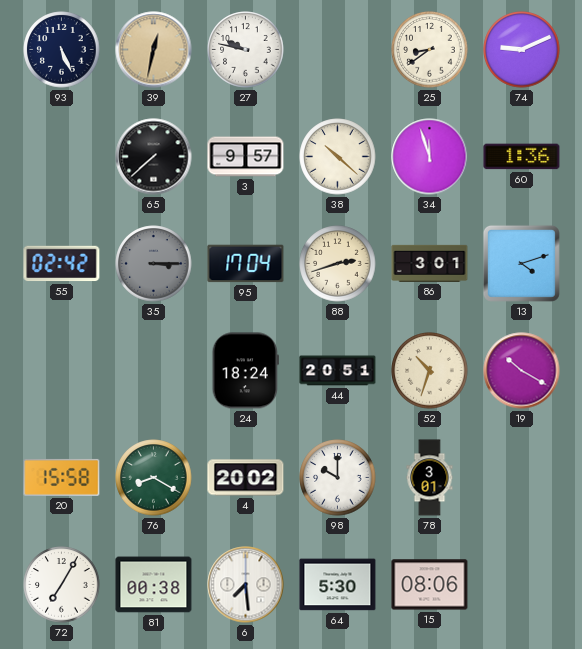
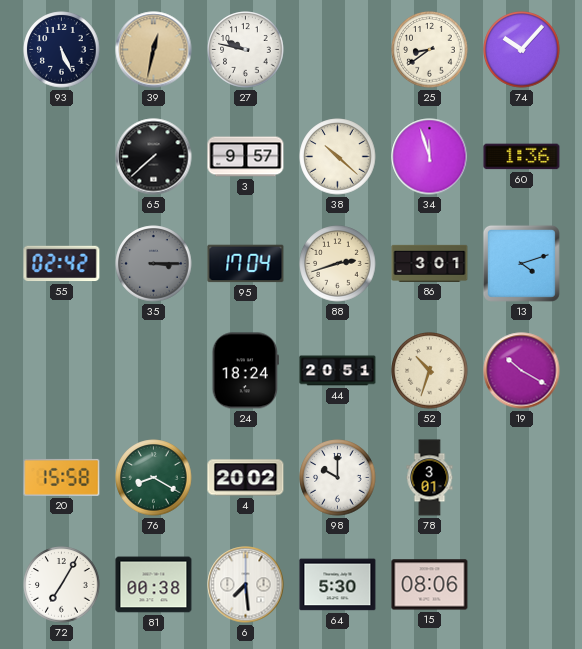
74: 9:11 -> 10:07 (522, 50)
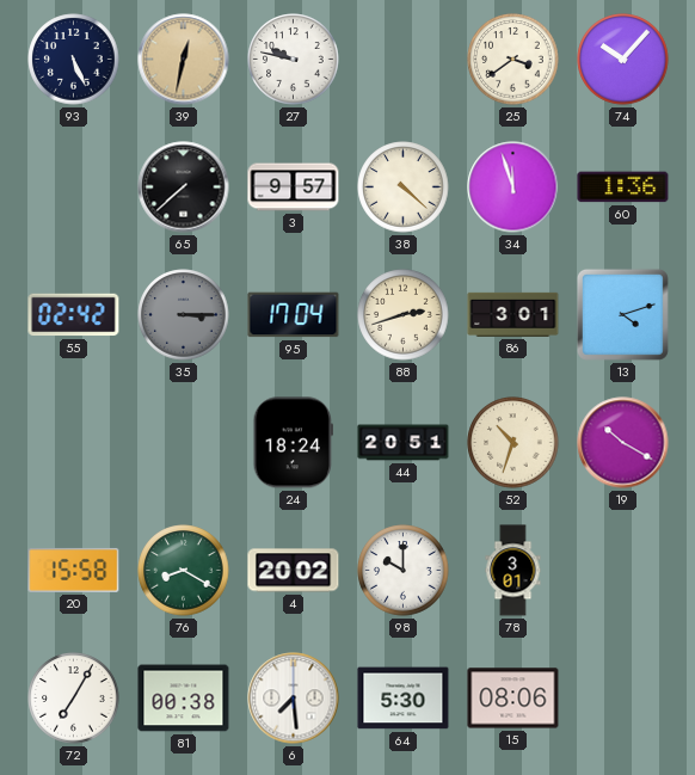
25: 8:39 -> 3:39 (513, 60)
38: 10:22 -> 4:22 (404, 187)
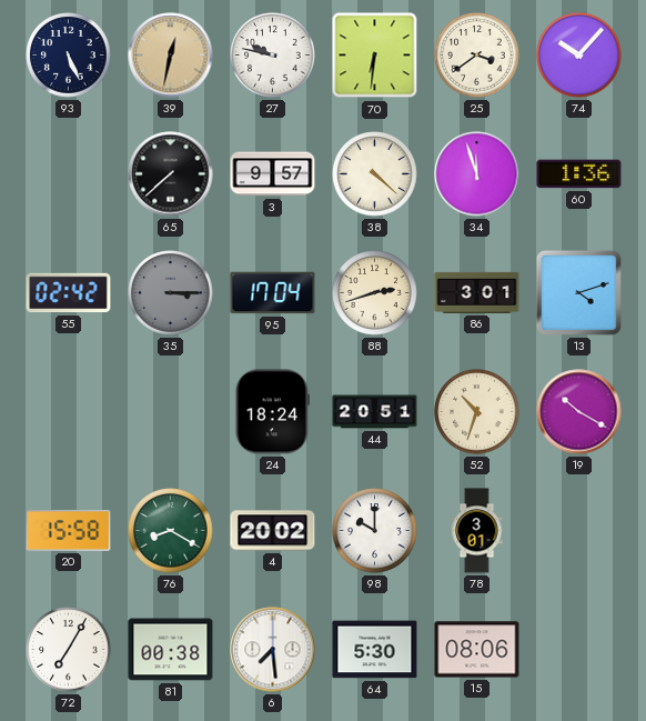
70: none -> 6:31 (375, 56)
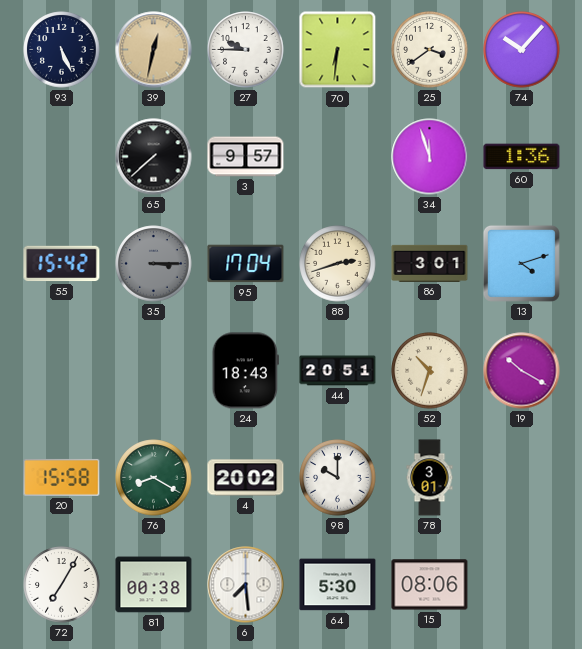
27: 9:47 -> 9:45 (246, 50)
38: 4:22 -> none (375, 174)
55: 02:42 -> 15:42 (62, 264)
24: 18:24 -> 18:43 (245, 371)
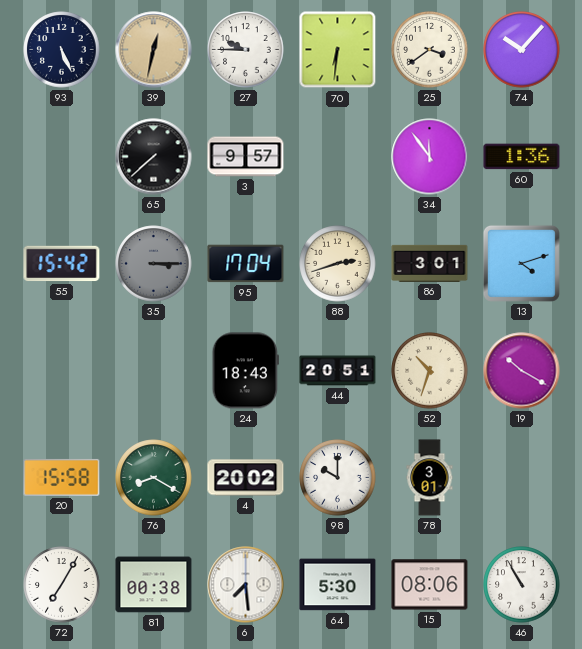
34: 11:57 -> 11:54 (430, 157)
46: none -> 10:55 (522, 585)
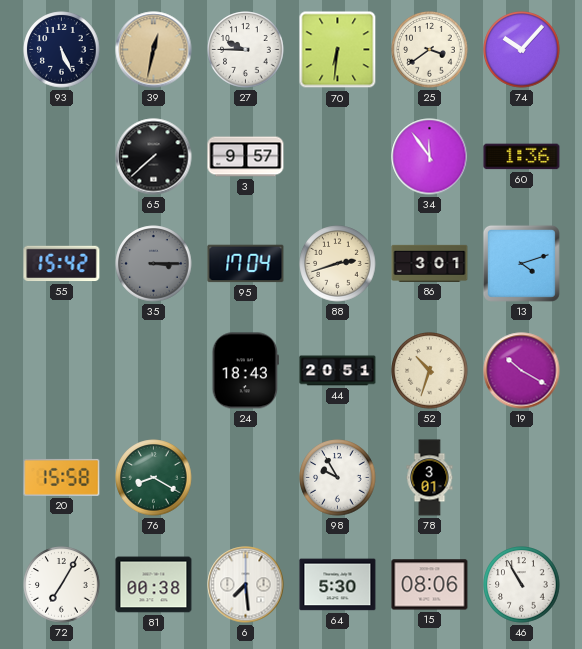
4: 20:02 -> none (246, 478)
98: 10:00 -> 9:55 (338, 478)
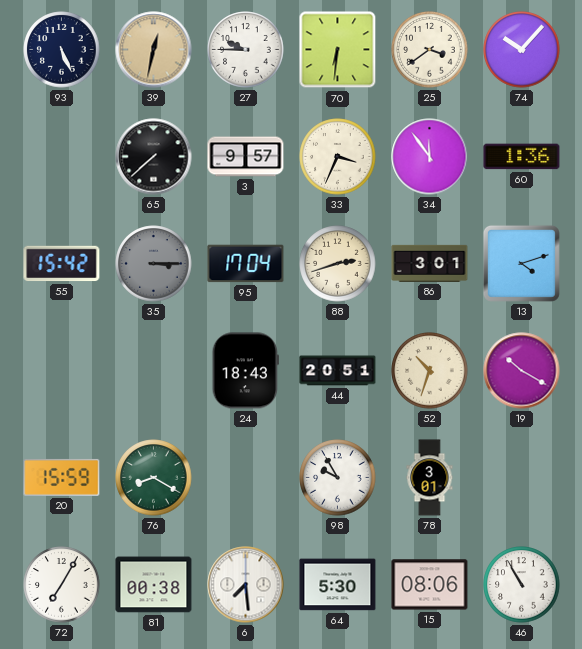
33: none -> 3:34 (338, 157)
20: 15:58 -> 15:59 (62, 477)
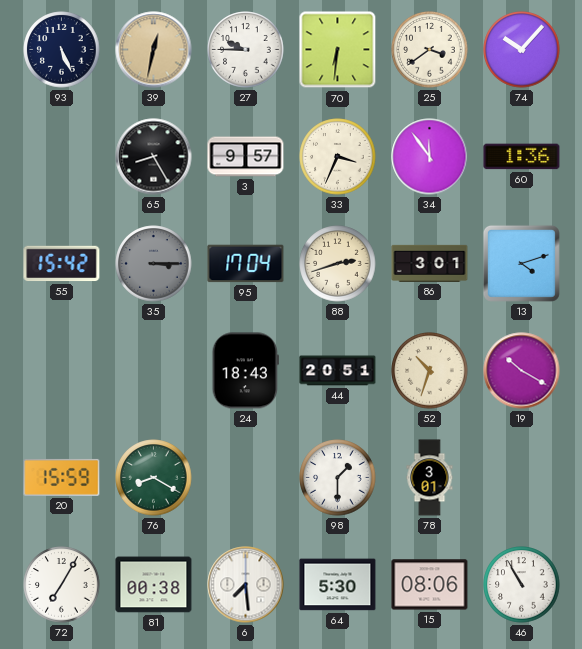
65: 7:38 -> 8:25 (154, 157)
98: 9:55 -> 1:30 (338, 478)
